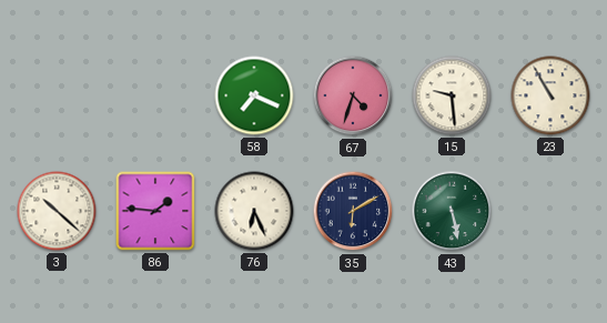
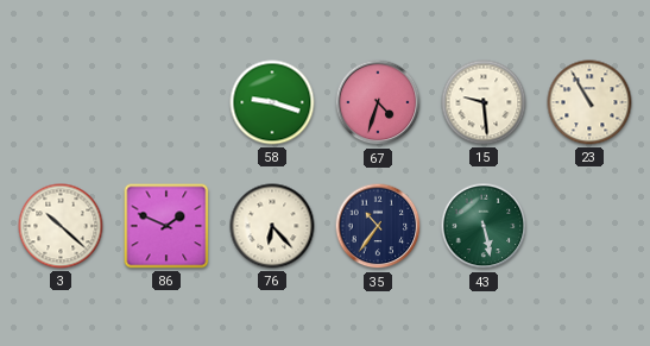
58: 7:19 -> 9:18 (272, 102)
86: 1:46 -> 1:49 (166, 226)
76: 6:26 -> 6:23 (272, 226)
35: 6:10 -> 10:36 (378, 226)
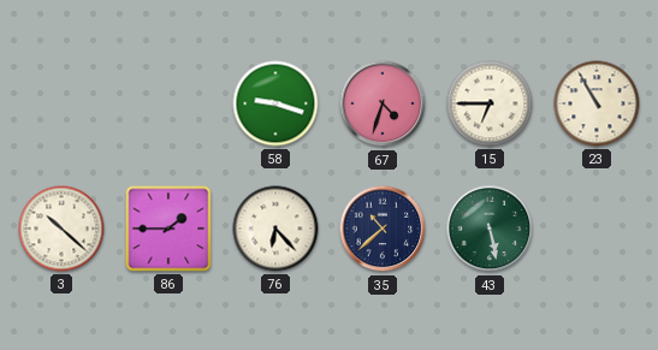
15: 9:29 -> 6:45 (490, 103)
86: 1:49 -> 1:45 (168, 229)
35: 10:36 -> 10:38 (383, 229)
